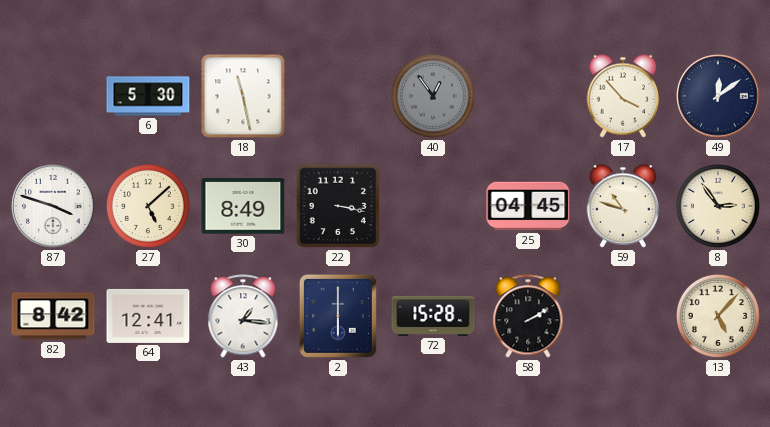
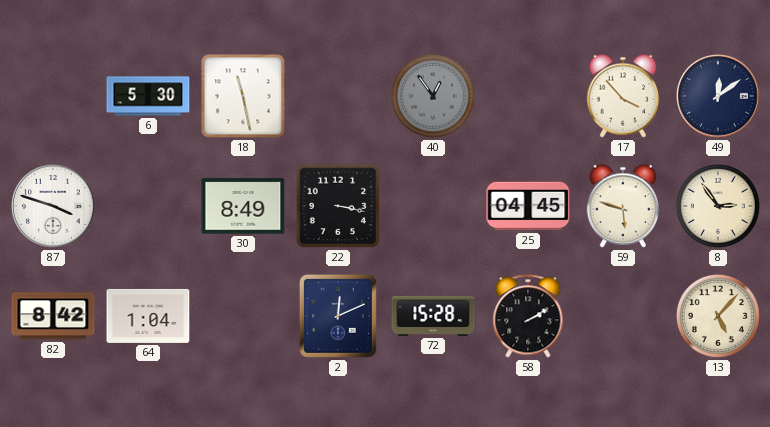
27: 5:08 -> none (148, 206)
59: 10:48 -> 5:48 (623, 206)
64: 12:41 -> 1:04 (148, 316)
43: 1:16 -> none (243, 316)
2: 6:00 -> 12:11 (338, 316)
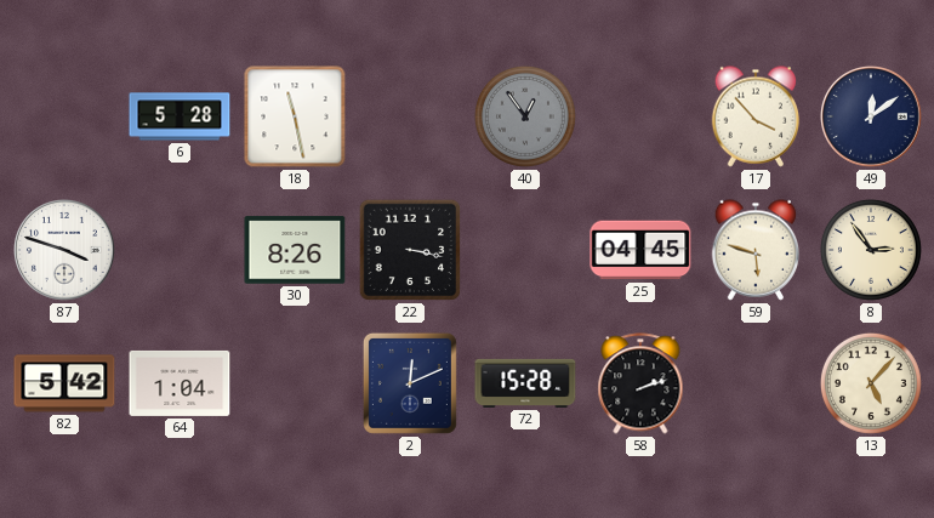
6: 5:30 -> 5:28 (180, 116)
30: 8:49 -> 8:26 (295, 250)
82: 8:42 -> 5:42 (64, 383)
58: 2:10 -> 2:12 (640, 383)
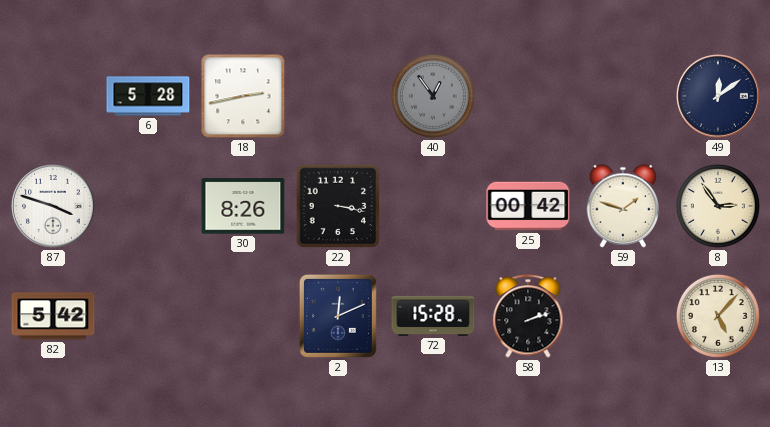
18: 11:28 -> 2:43 (243, 96)
17: 3:53 -> none (756, 116)
25: 04:45 -> 00:42 (528, 206)
59: 5:48 -> 1:48 (623, 206)
64: 1:04 -> none (180, 383)
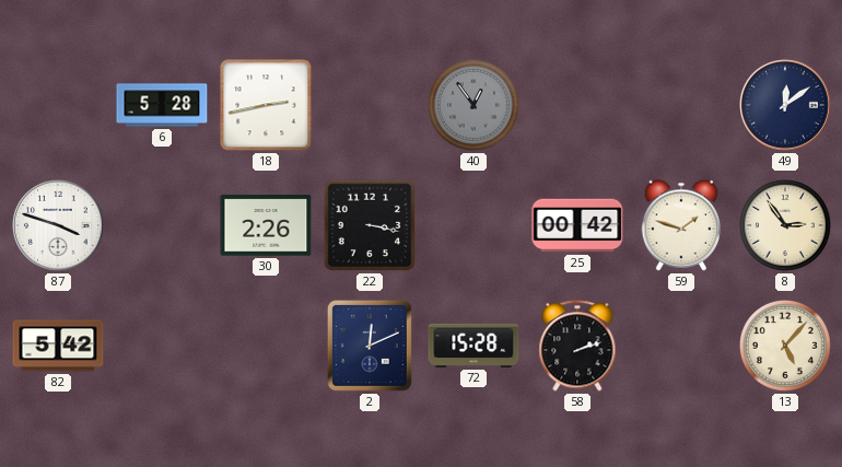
30: 8:26 -> 2:26 (266, 225)
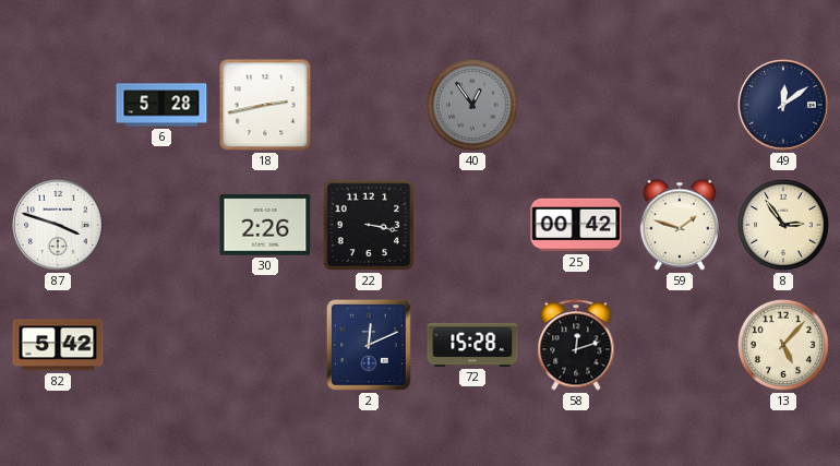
58: 2:12 -> 12:12 (576, 345)
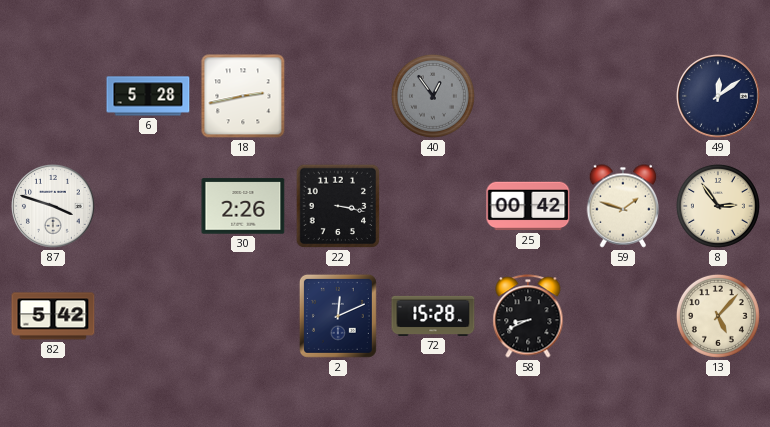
58: 12:12 -> 8:41 (528, 316)
